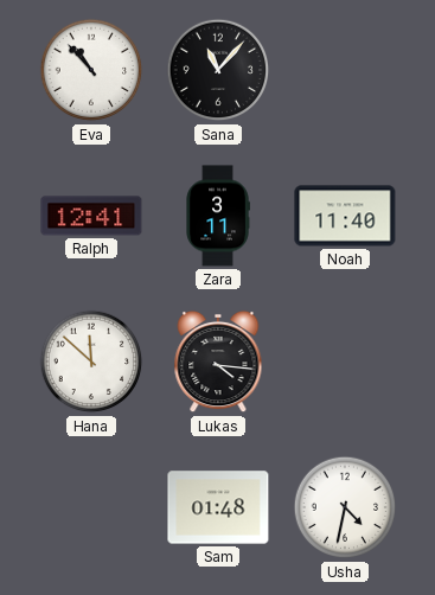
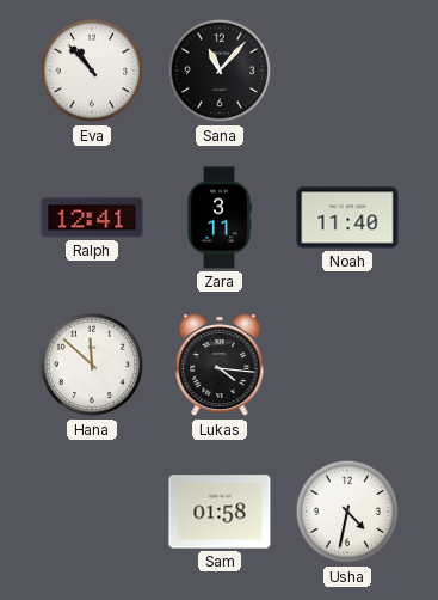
Sam: 01:48 -> 01:58 (220, 512)
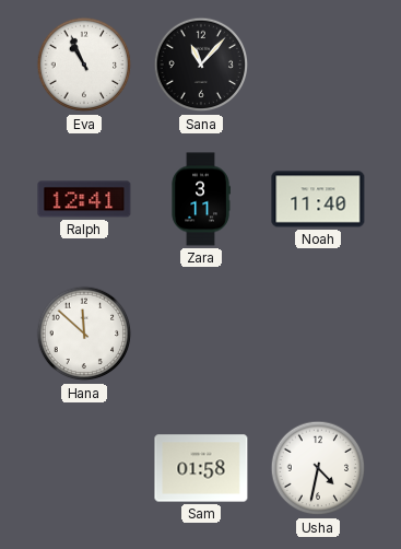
Eva: 10:53 -> 10:56 (84, 65)
Lukas: 4:16 -> none (220, 365)
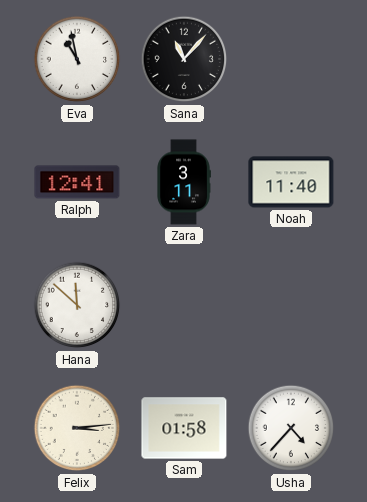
Eva: 10:56 -> 10:58 (77, 59)
Felix: none -> 3:14 (77, 428)
Usha: 4:32 -> 4:37 (291, 428)
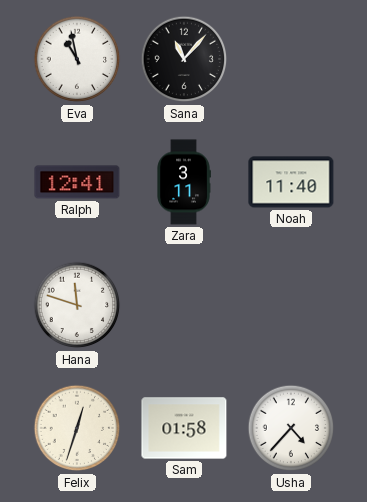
Hana: 11:52 -> 11:48 (77, 305)
Felix: 3:14 -> 12:33 (77, 428)
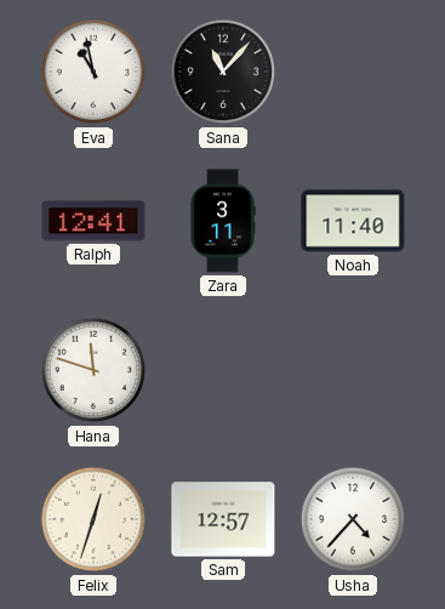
Sam: 01:58 -> 12:57 (223, 519)
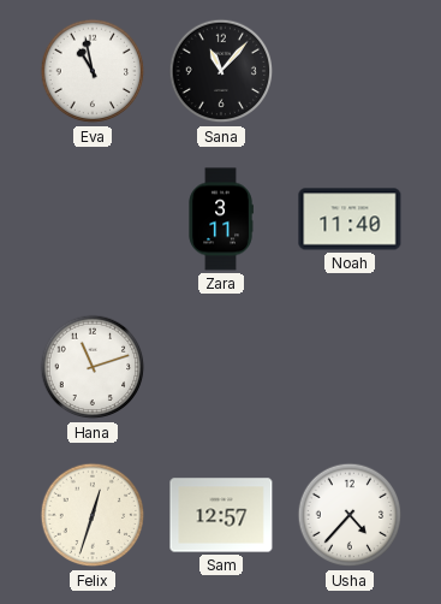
Ralph: 12:41 -> none (93, 221)
Hana: 11:48 -> 11:12 (93, 367)
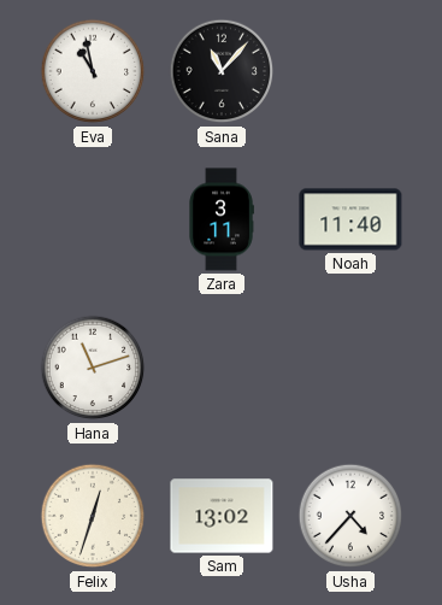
Sam: 12:57 -> 13:02 (222, 516)
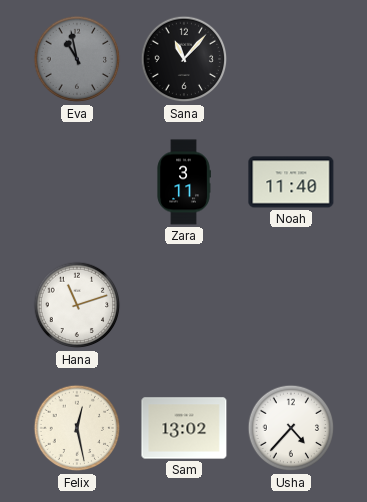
Eva dial: white -> grey (77, 59)
Felix: 12:33 -> 12:28 (77, 428)
